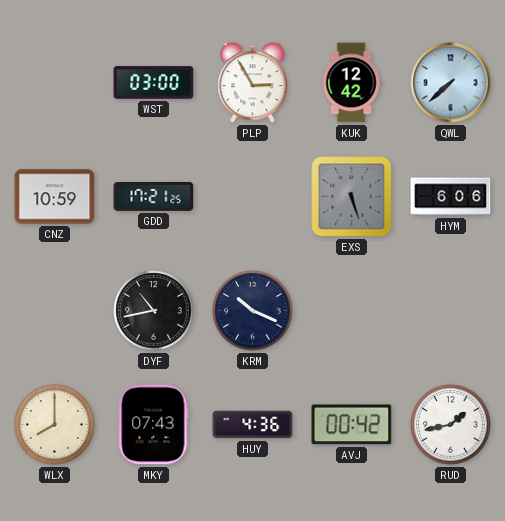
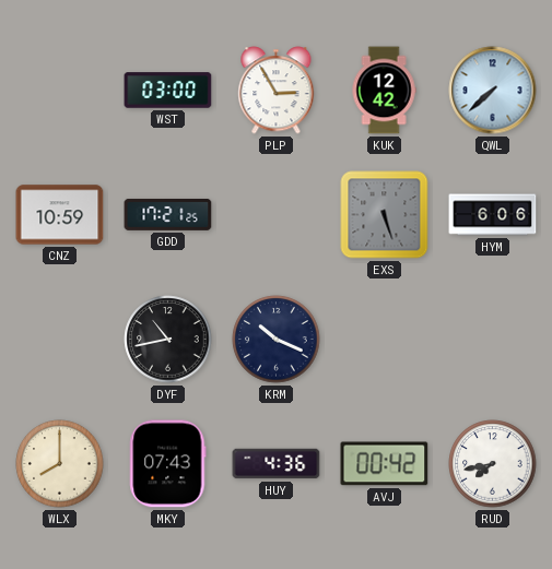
RUD: 1:43 -> 7:43 (493, 464)
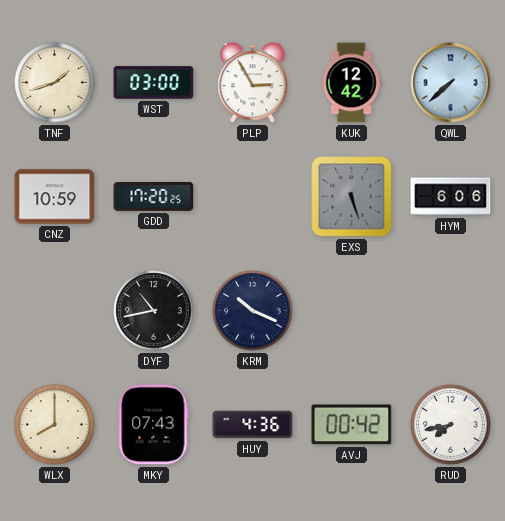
TNF: none -> 1:42 (55, 83)
GDD: 17:21 -> 17:20 (154, 196)
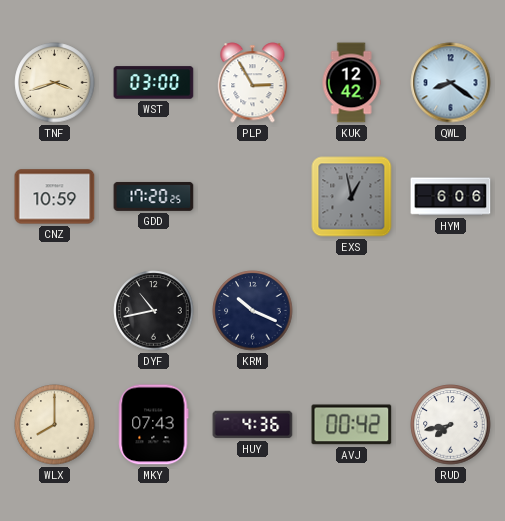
TNF: 1:42 -> 3:42 (55, 83)
QWL: 7:38 -> 8:21 (451, 83)
EXS: 5:27 -> 12:58 (352, 197)
